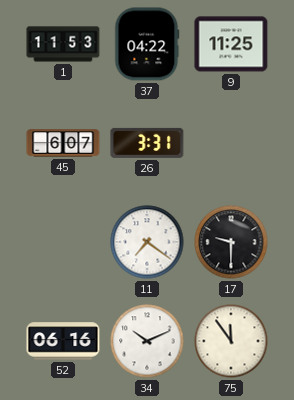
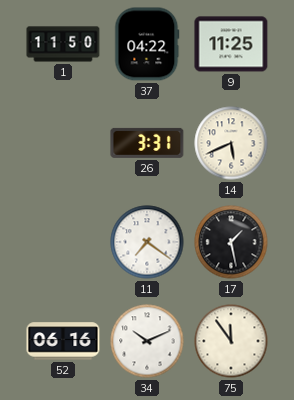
1: 11:53 -> 11:50 (63, 44)
45: 6:07 -> none (63, 143)
14: none -> 5:41 (231, 143)
17: 9:30 -> 1:28 (231, 242)
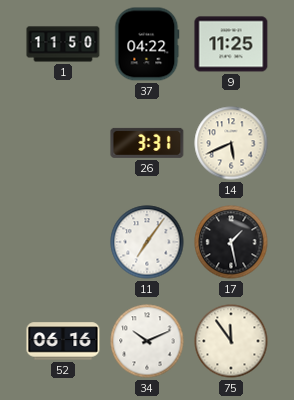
11: 7:21 -> 7:06 (147, 242)
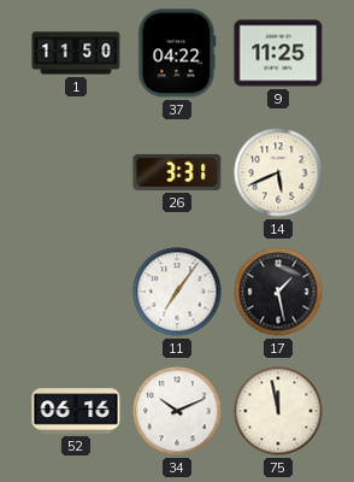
75: 11:54 -> 11:58 (278, 411)
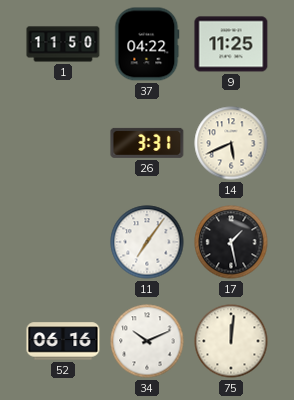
75: 11:58 -> 12:01 (231, 341)
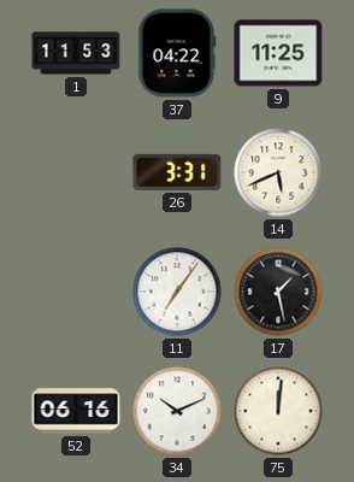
1: 11:50 -> 11:53 (76, 53)
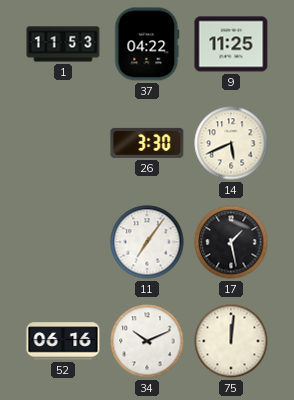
26: 3:31 -> 3:30 (147, 143)
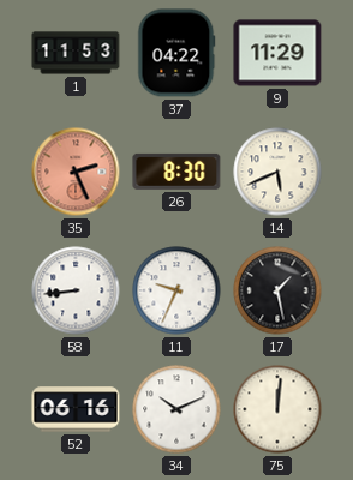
9: 11:25 -> 11:29 (277, 53)
35: none -> 2:26 (76, 172)
26: 3:30 -> 8:30 (176, 172)
58: none -> 8:44 (76, 290)
11: 7:06 -> 9:34 (176, 290)
